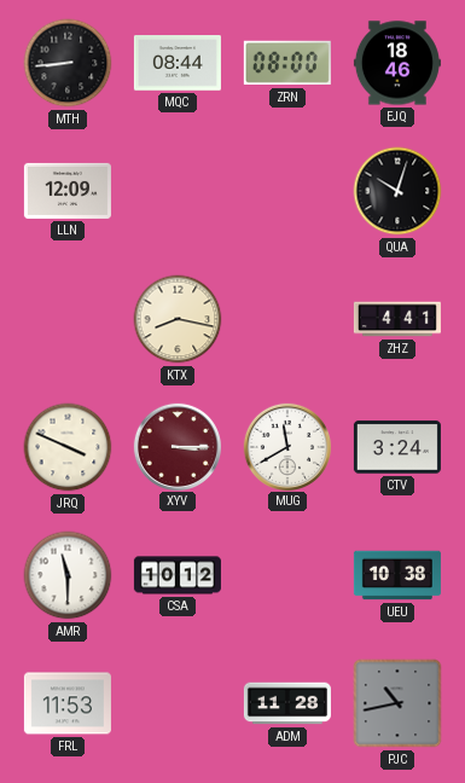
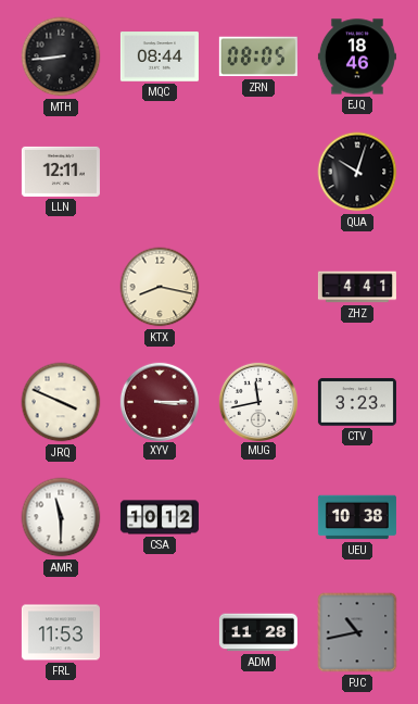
ZRN: 08:00 -> 08:05 (258, 56)
LLN: 12:09 -> 12:11 (61, 172)
MUG: 11:40 -> 11:43 (257, 401)
CTV: 3:24 -> 3:23 (357, 402)
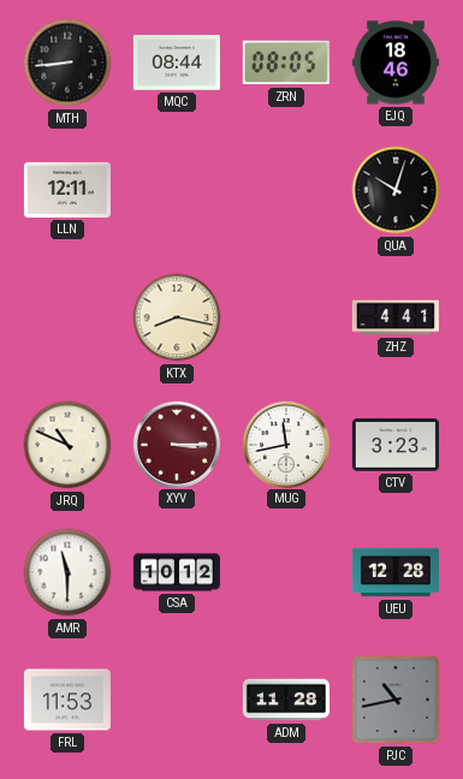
JRQ: 3:49 -> 10:49 (67, 445)
UEU: 10:38 -> 12:28 (396, 572)
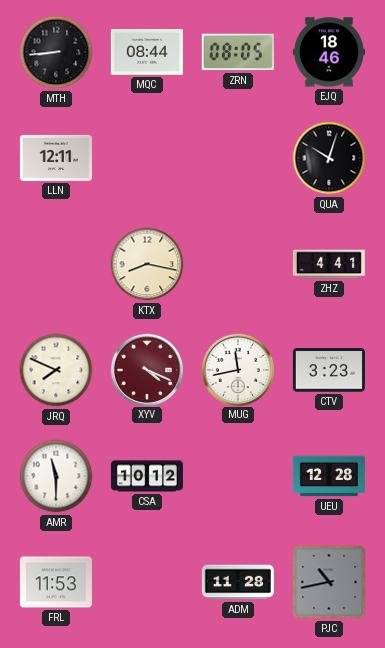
JRQ: 10:49 -> 7:49 (56, 370)
XYV: 3:15 -> 4:19 (146, 369)
